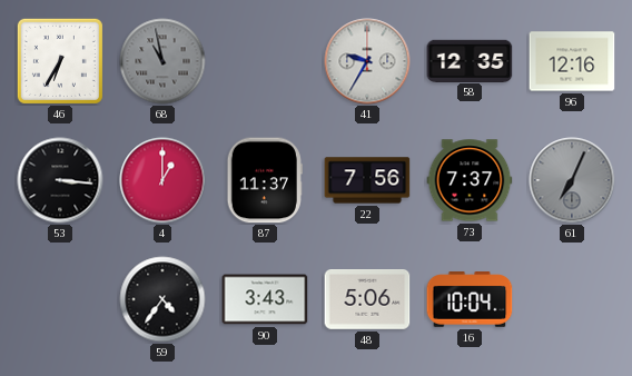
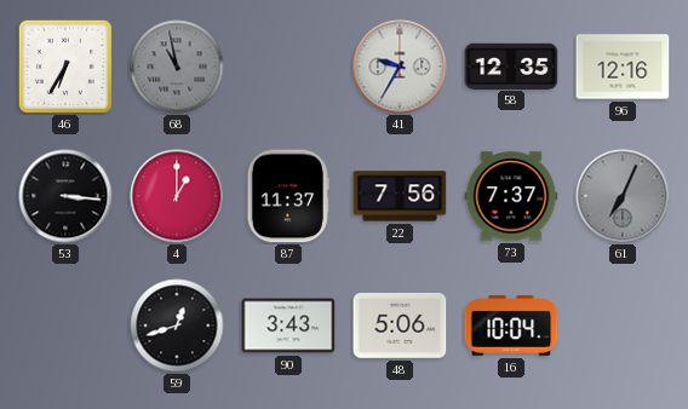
59: 4:36 -> 12:42 (177, 326)
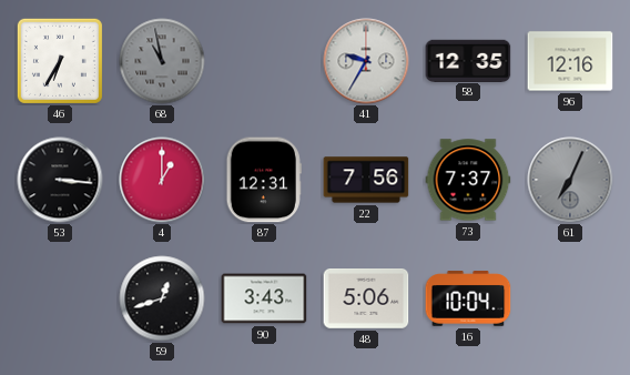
87: 11:37 -> 12:31 (264, 180)
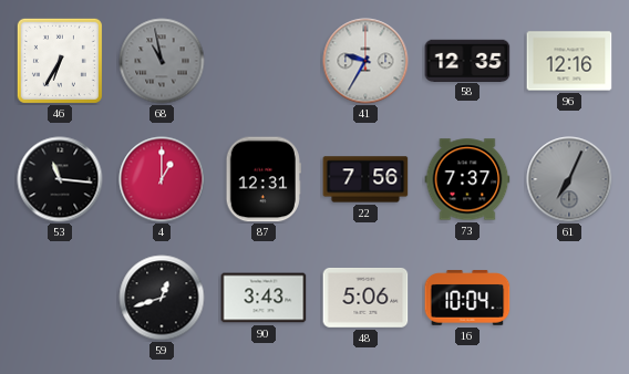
53: 3:16 -> 11:16 (60, 179)
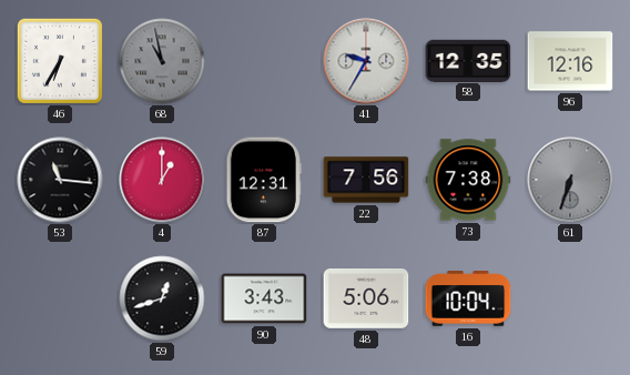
73: 7:37 -> 7:38 (468, 180)
61: 7:04 -> 6:33 (570, 180)
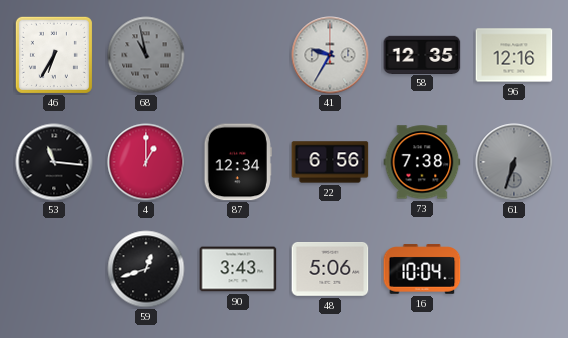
87: 12:31 -> 12:34 (238, 162)
22: 7:56 -> 6:56 (330, 162)
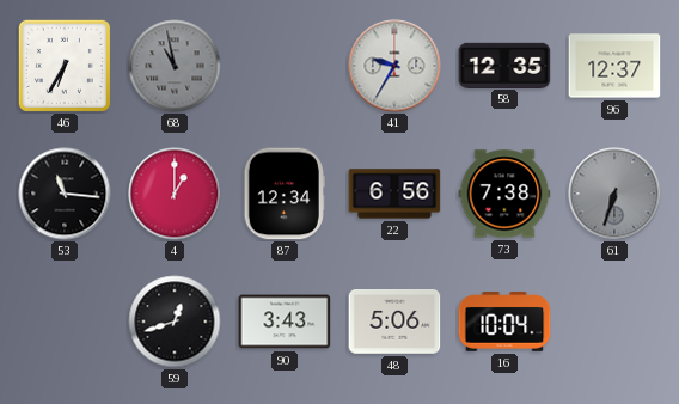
96: 12:16 -> 12:37 (614, 66)
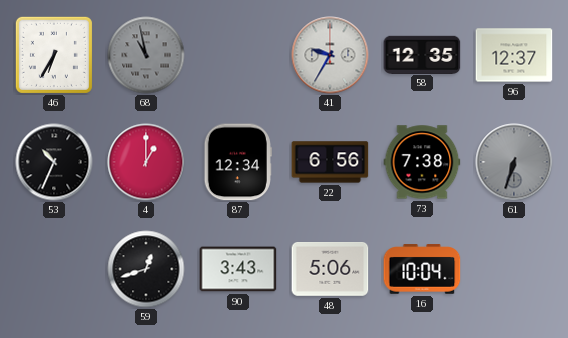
53: 11:16 -> 10:34 (54, 162)
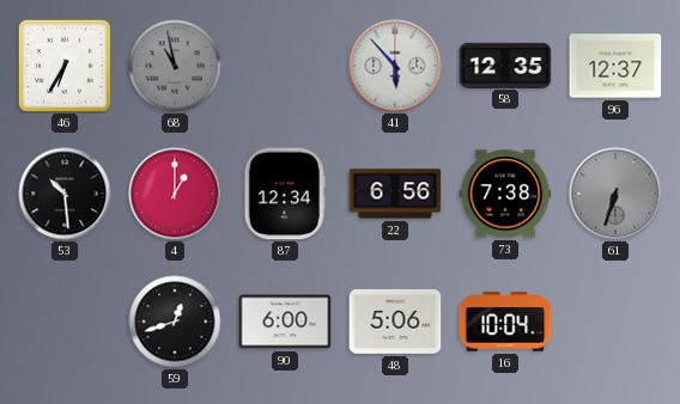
41: 9:35 -> 5:53 (395, 66)
53: 10:34 -> 10:29 (65, 194)
90: 3:43 -> 6:00 (285, 322)
